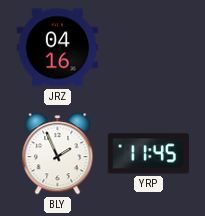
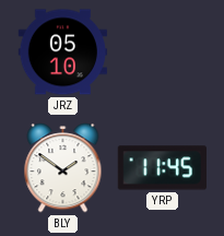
JRZ: 04:16 -> 05:10 (62, 52)
BLY: 1:56 -> 1:51 (63, 168)
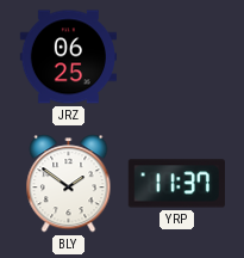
JRZ: 05:10 -> 06:25 (68, 57)
YRP: 11:45 -> 11:37 (176, 184)
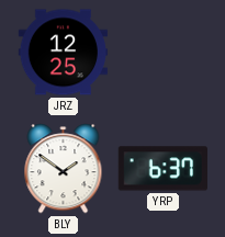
JRZ: 06:25 -> 12:25 (63, 53)
YRP: 11:37 -> 6:37 (162, 169)
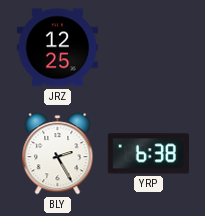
BLY: 1:51 -> 2:25 (58, 154)
YRP: 6:37 -> 6:38 (148, 154)
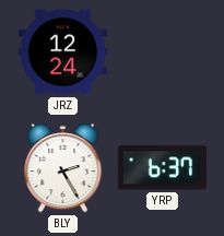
JRZ: 12:25 -> 12:24 (62, 52)
YRP: 6:38 -> 6:37 (162, 168)
